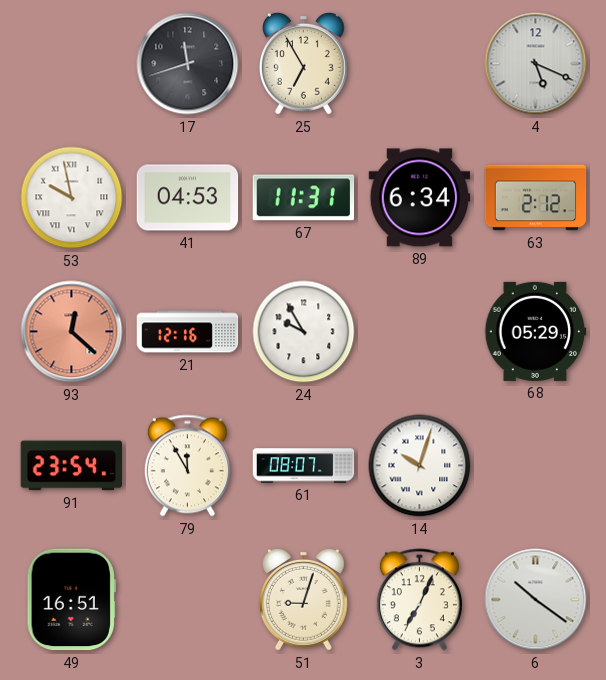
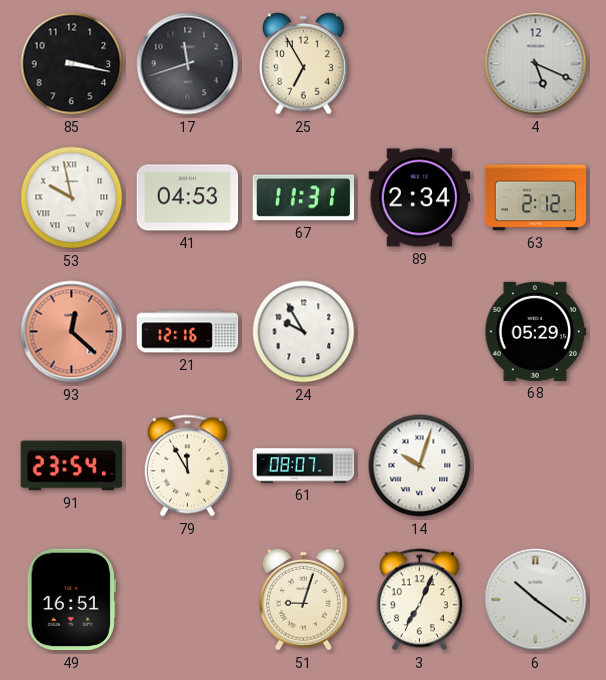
85: none -> 3:17 (72, 64)
89: 6:34 -> 2:34 (420, 198)
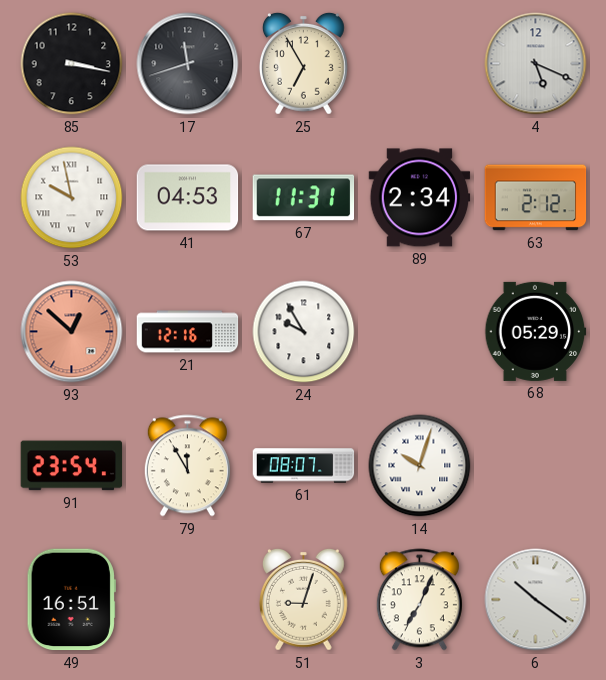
93: 12:22 -> 12:52 (72, 332)
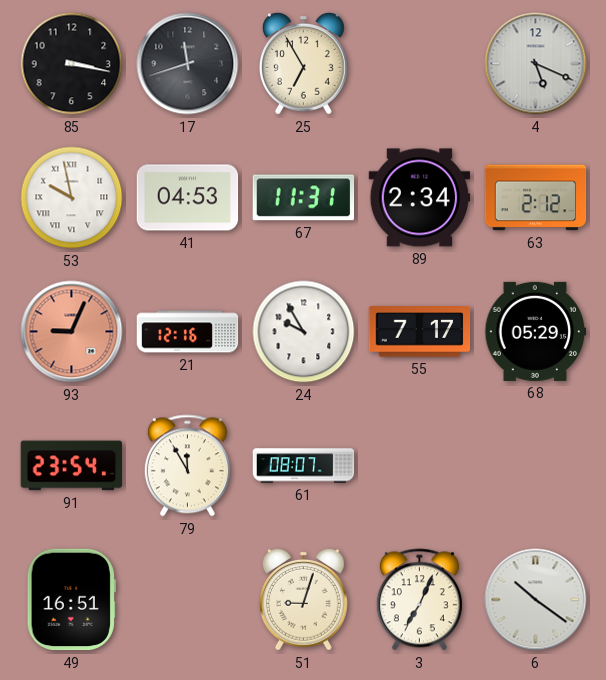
93: 12:52 -> 9:04 (72, 332)
55: none -> 7:17 (420, 332)
14: 10:03 -> none (420, 466)
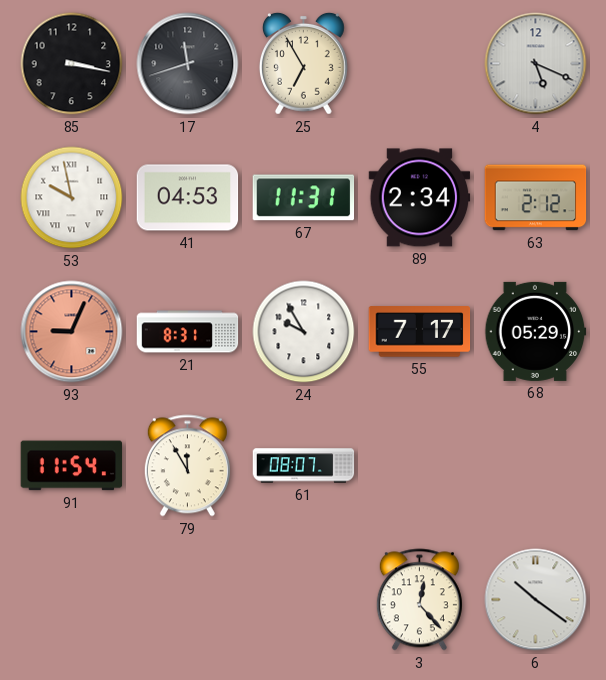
21: 12:16 -> 8:31 (188, 332)
91: 23:54 -> 11:54 (72, 466)
49: 16:51 -> none (71, 600)
51: 9:03 -> none (303, 599)
3: 7:04 -> 12:23 (419, 600)
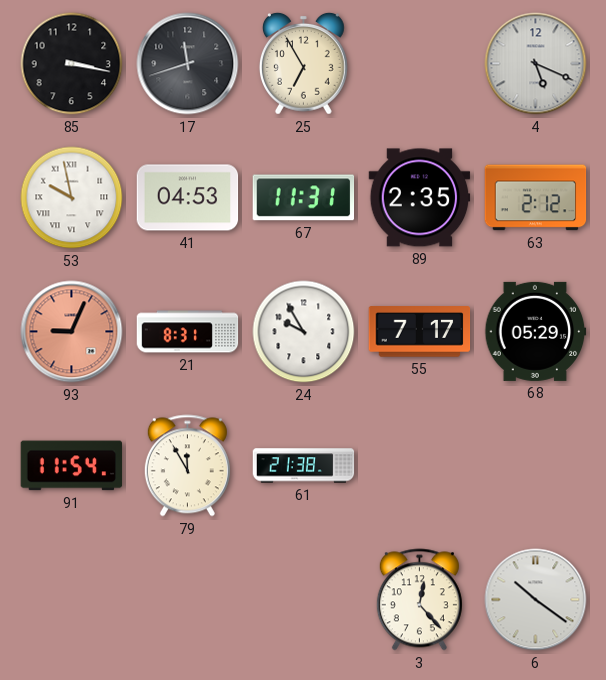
89: 2:34 -> 2:35 (420, 198)
61: 08:07 -> 21:38 (304, 466)
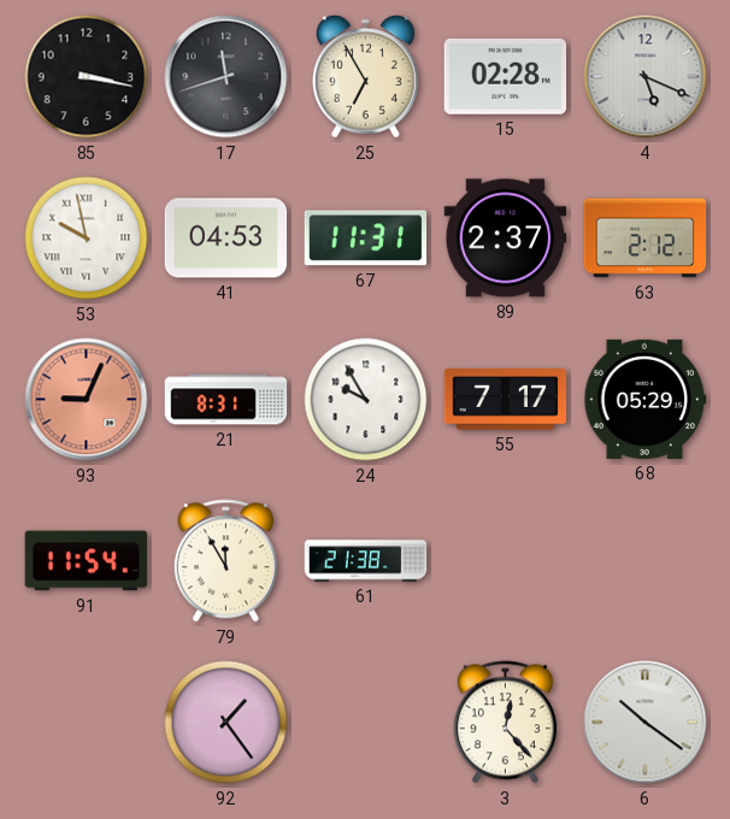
15: none -> 02:28 (506, 76)
89: 2:35 -> 2:37 (506, 238)
92: none -> 1:24 (226, 723)
